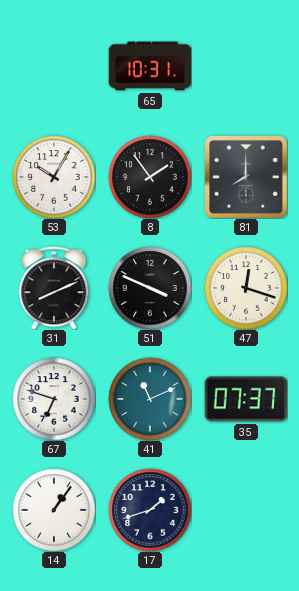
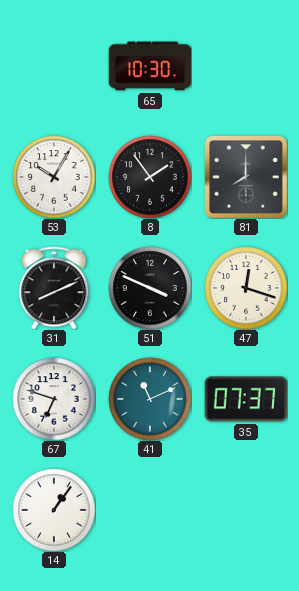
65: 10:31 -> 10:30 (150, 66)
17: 1:42 -> none (150, 510)
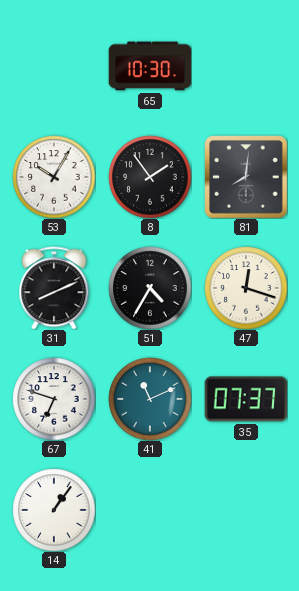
81: 8:00 -> 8:01 (246, 177)
51: 3:49 -> 4:35 (150, 288)
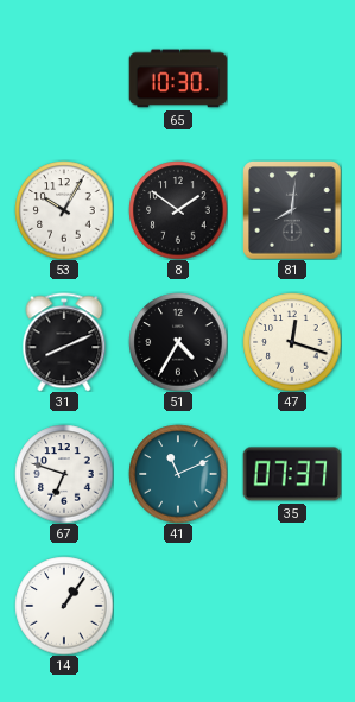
8: 1:54 -> 1:51 (178, 210)
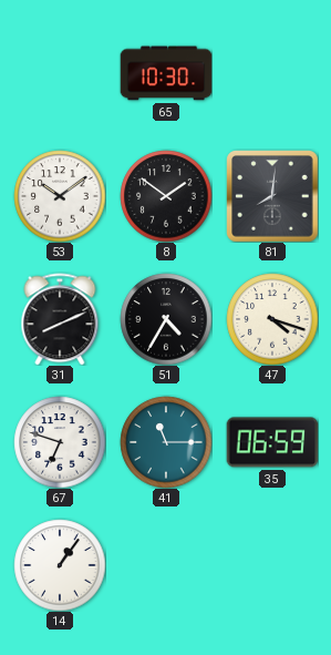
53: 10:05 -> 10:09 (60, 196)
47: 12:18 -> 4:18 (272, 319)
41: 11:11 -> 11:15 (166, 442)
35: 07:37 -> 06:59 (272, 442)
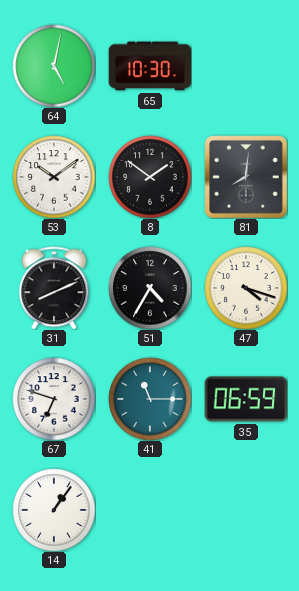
64: none -> 5:02 (54, 66)
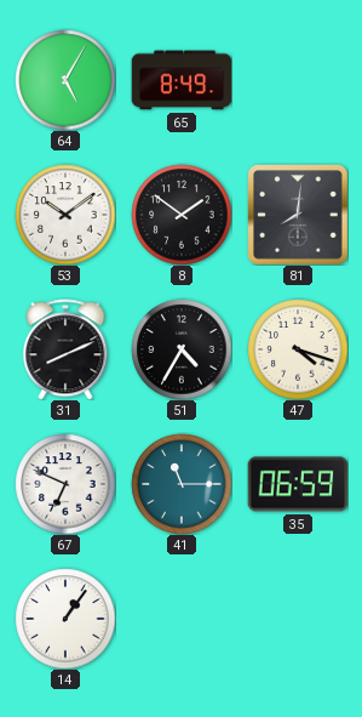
64: 5:02 -> 5:05 (65, 80)
65: 10:30 -> 8:49 (182, 80)
67: 6:48 -> 6:49 (65, 484)
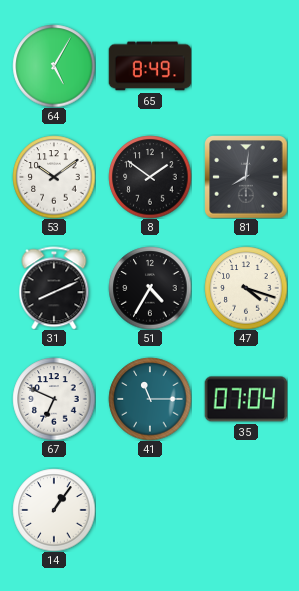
35: 06:59 -> 07:04 (246, 399)
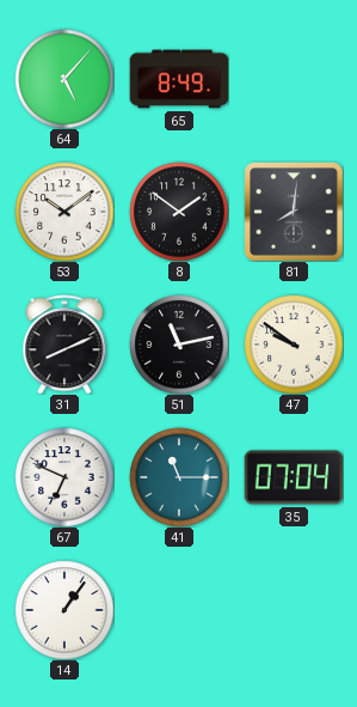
64: 5:05 -> 5:07 (64, 79)
51: 4:35 -> 11:13 (179, 345)
47: 4:18 -> 9:51 (294, 345)
